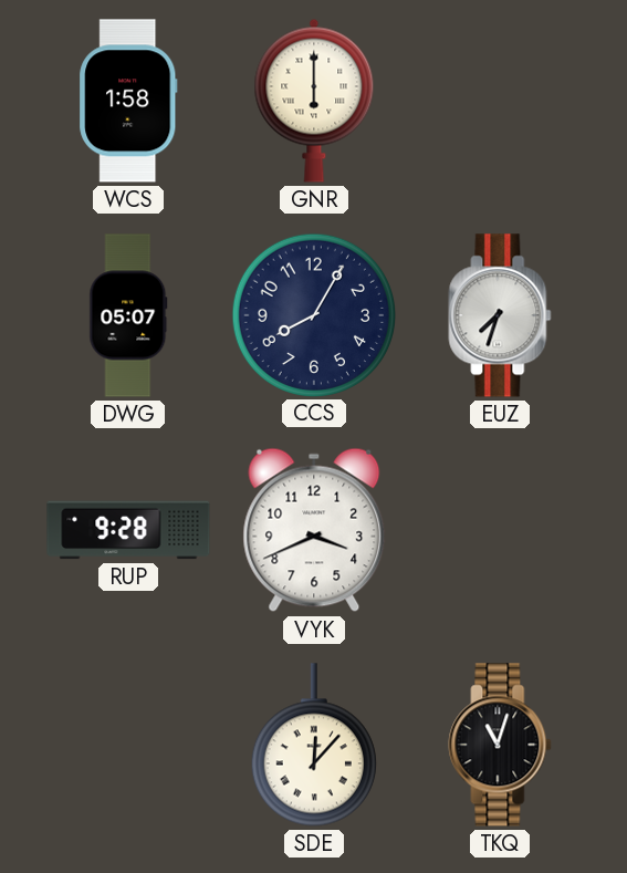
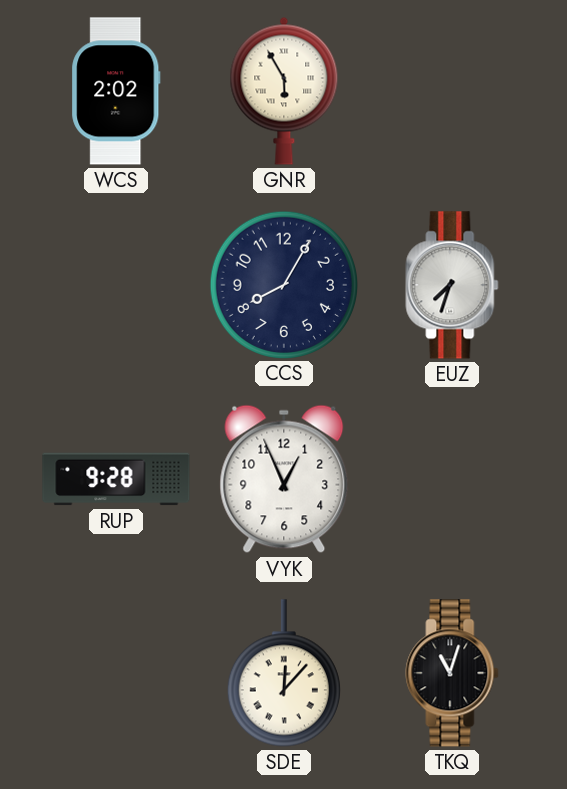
WCS: 1:58 -> 2:02 (116, 91)
GNR: 6:00 -> 5:55 (284, 91)
DWG: 05:07 -> none (128, 315)
VYK: 3:41 -> 12:56 (284, 479)
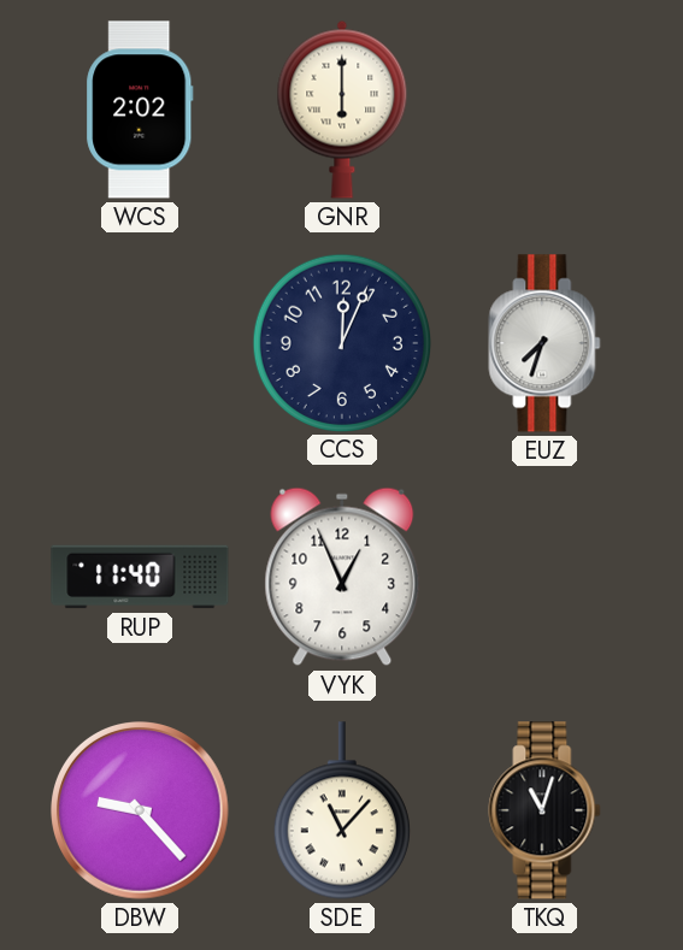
GNR: 5:55 -> 6:00 (342, 110)
CCS: 8:05 -> 12:04 (341, 342)
RUP: 9:28 -> 11:40 (140, 577)
DBW: none -> 9:23 (140, 810)
SDE: 12:07 -> 11:07 (342, 810)
